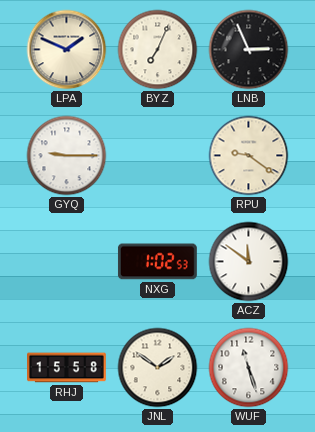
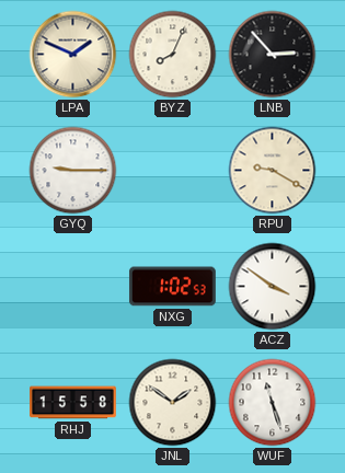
BYZ: 7:04 -> 8:04 (173, 55)
LNB: 2:56 -> 2:53 (273, 55)
RPU: 9:21 -> 9:20 (273, 171)
ACZ: 11:51 -> 3:51 (273, 287)
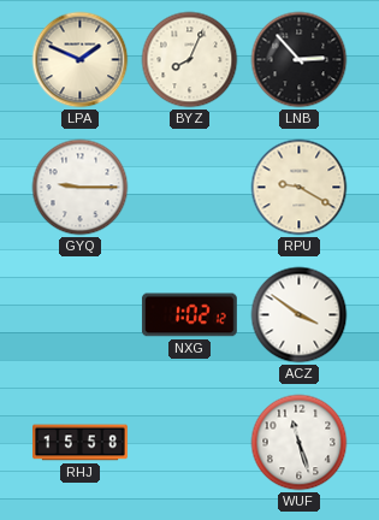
NXG: 1:02:53 -> 1:02:12 (189, 315)
JNL: 1:51 -> none (173, 403)
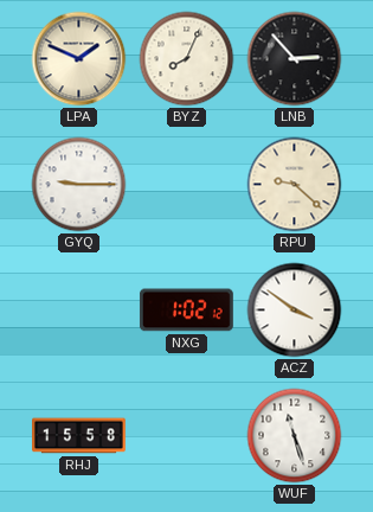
RPU: 9:20 -> 9:22 (295, 185)
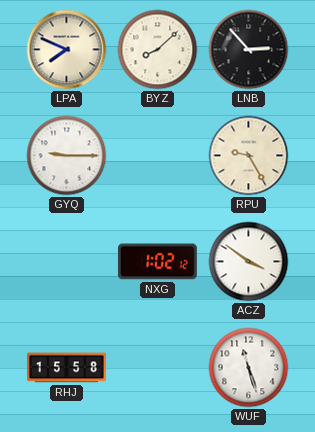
LPA: 1:49 -> 7:49 (67, 50)
BYZ: 8:04 -> 8:08 (158, 50)
RPU: 9:22 -> 9:25 (249, 156)
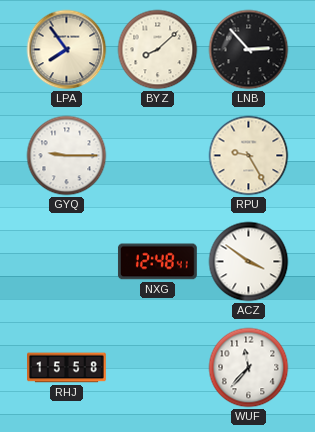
LPA: 7:49 -> 7:54 (67, 50)
NXG: 1:02 -> 12:48 (157, 262)
WUF: 11:27 -> 11:37 (249, 368)
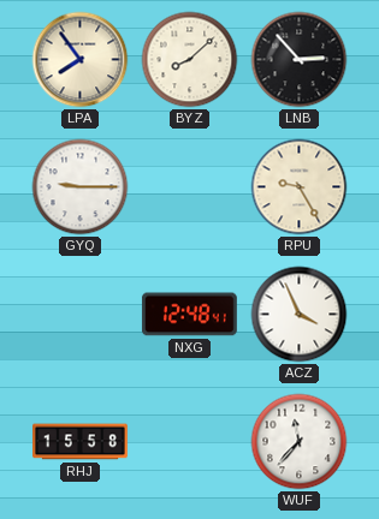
ACZ: 3:51 -> 3:56 (300, 315)
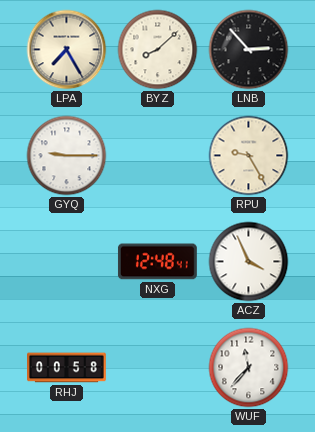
LPA: 7:54 -> 7:25 (67, 50)
RHJ: 15:58 -> 00:58 (67, 368)
